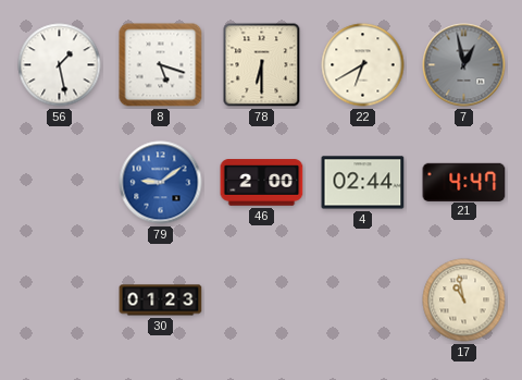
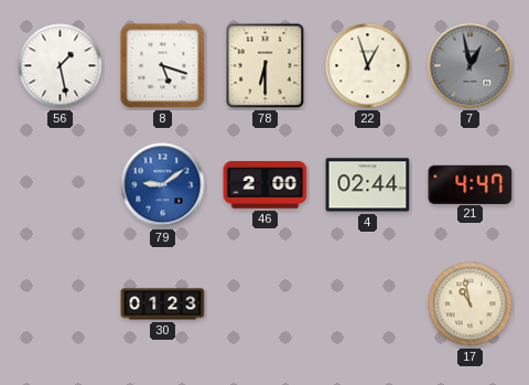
22: 6:40 -> 12:57 (368, 66)
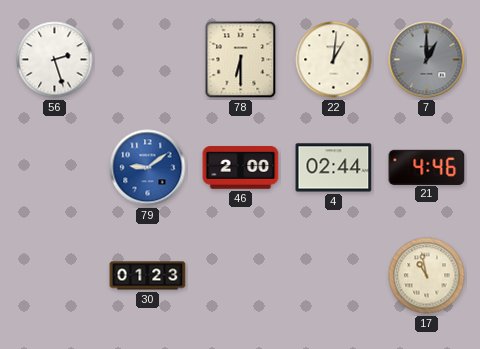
56: 1:28 -> 2:27 (55, 60)
8: 5:18 -> none (163, 66)
22: 12:57 -> 1:01 (334, 60)
7: 12:58 -> 1:00 (427, 60)
21: 4:47 -> 4:46 (427, 167)
